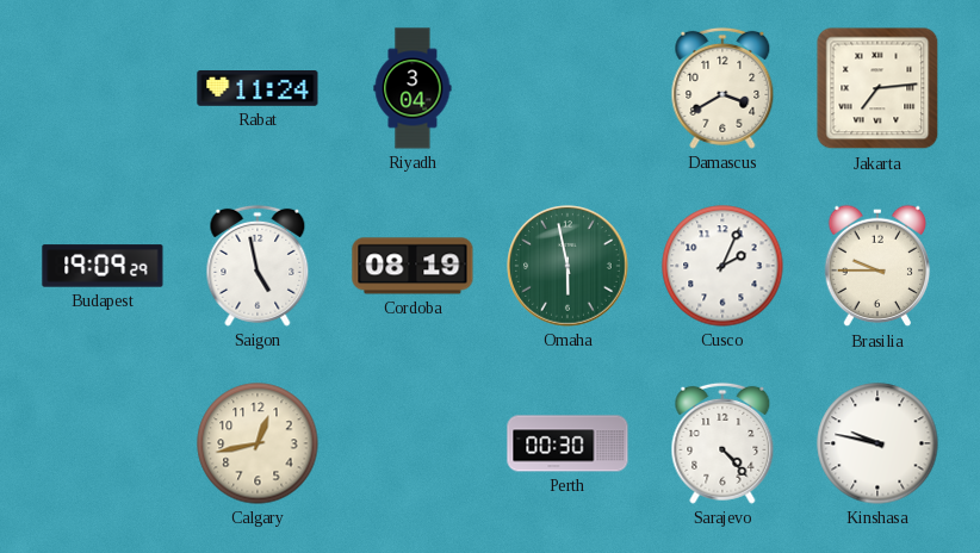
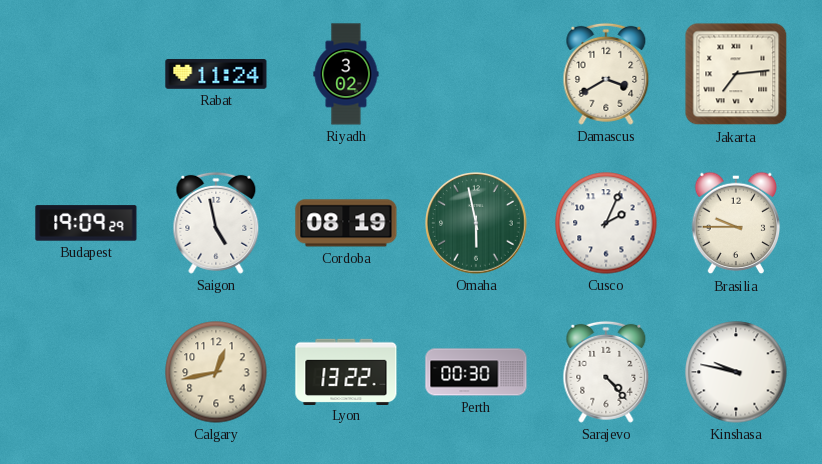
Riyadh: 3:04 -> 3:02 (346, 74)
Lyon: none -> 13:22 (346, 371)
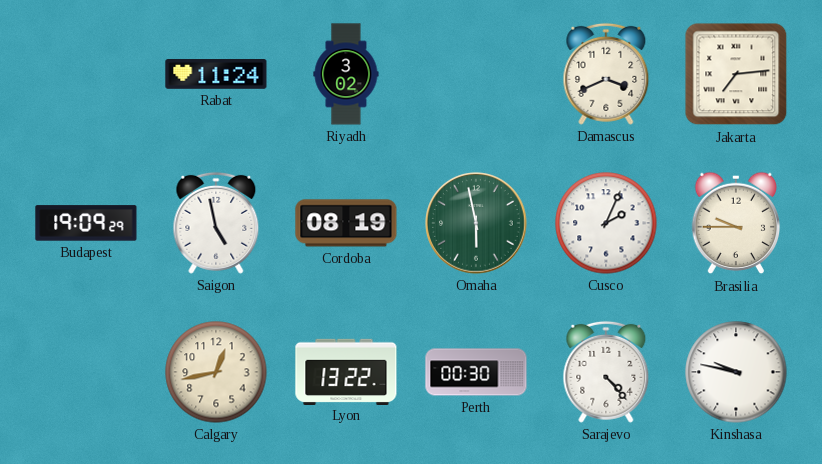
Damascus: 3:40 -> 3:41 (606, 74)
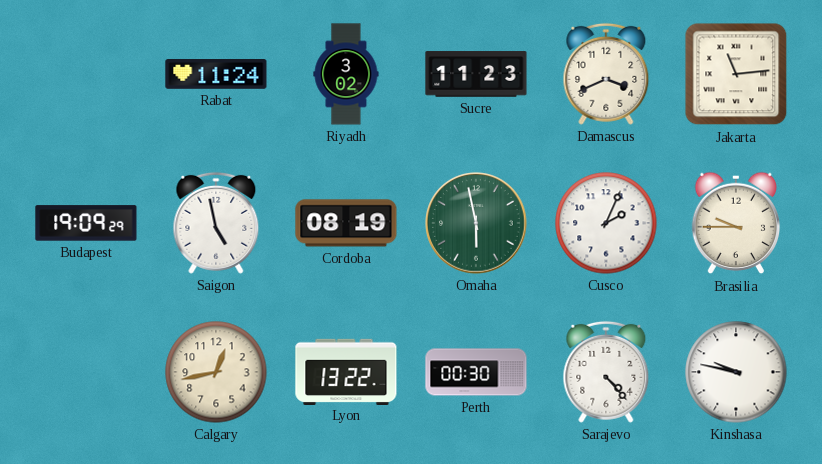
Sucre: none -> 11:23 (476, 74)
Jakarta: 7:14 -> 11:14 (736, 74)
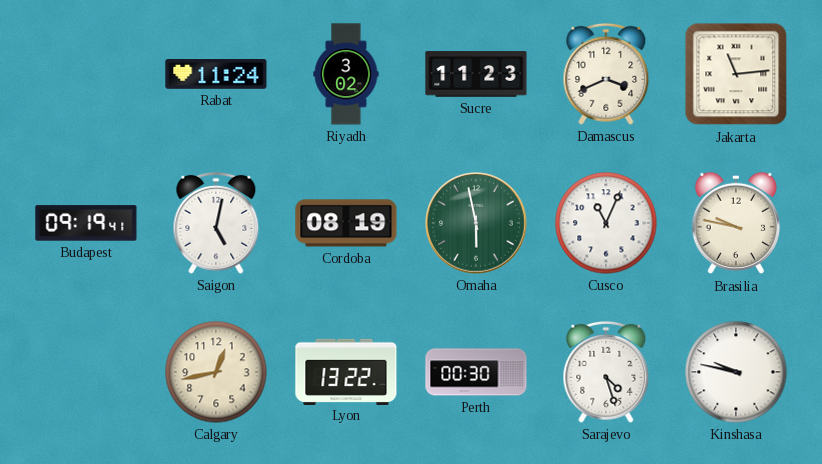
Budapest: 19:09 -> 09:19 (86, 223)
Saigon: 4:58 -> 5:02 (216, 223)
Cusco: 2:04 -> 11:04 (606, 223)
Brasilia: 9:45 -> 9:47 (736, 223)
Sarajevo: 4:23 -> 4:27 (606, 372)
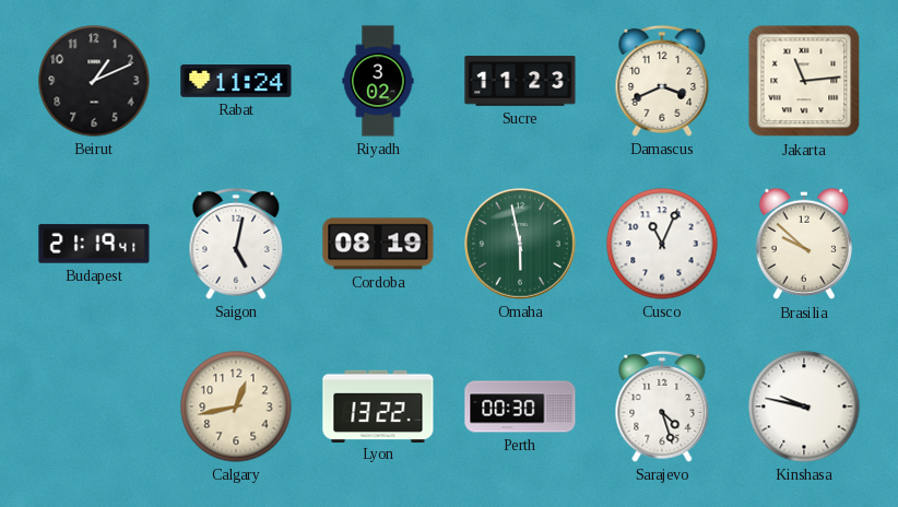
Beirut: none -> 1:11 (94, 81)
Budapest: 09:19 -> 21:19 (94, 244)
Brasilia: 9:47 -> 9:52 (804, 244)
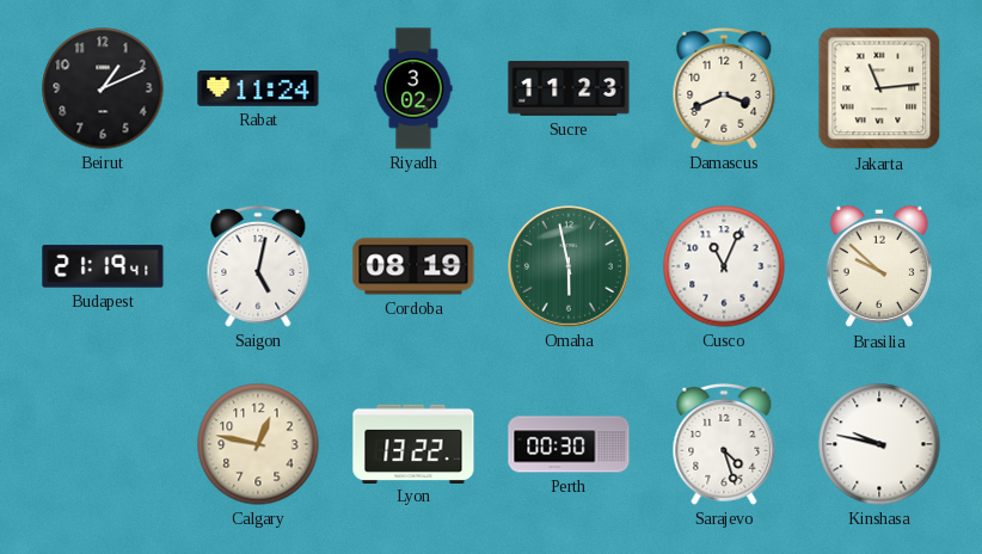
Calgary: 12:43 -> 12:47 (258, 444)
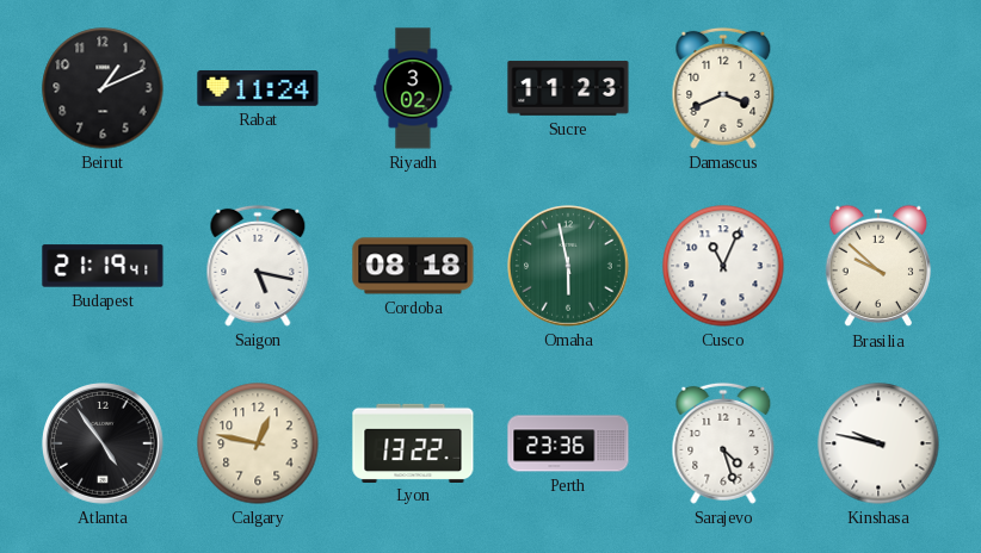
Jakarta: 11:14 -> none (879, 88)
Saigon: 5:02 -> 5:17 (258, 266)
Cordoba: 08:19 -> 08:18 (413, 266)
Atlanta: none -> 4:54 (103, 443)
Perth: 00:30 -> 23:36 (568, 443)
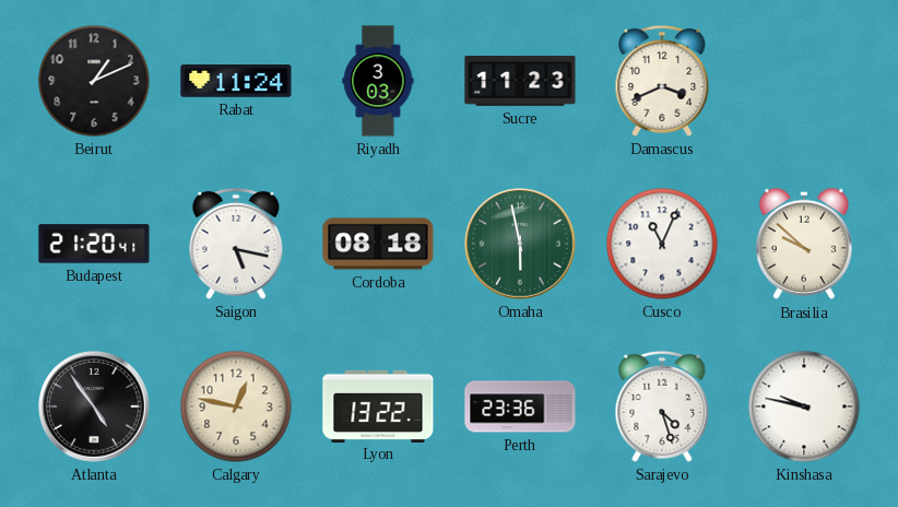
Riyadh: 3:02 -> 3:03 (378, 81)
Budapest: 21:19 -> 21:20 (94, 244)
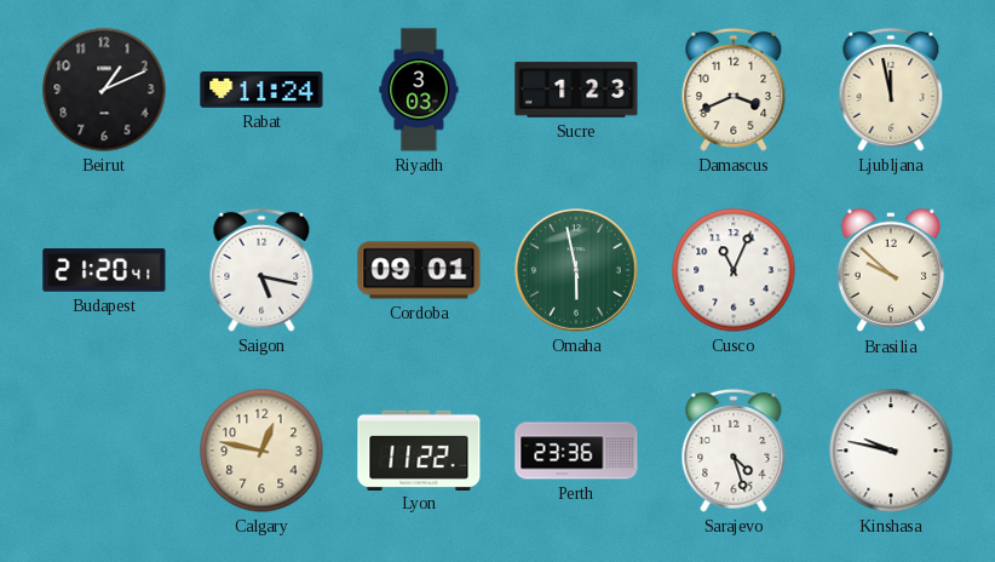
Sucre: 11:23 -> 1:23 (576, 90)
Ljubljana: none -> 11:58 (891, 90)
Cordoba: 08:18 -> 09:01 (419, 270)
Atlanta: 4:54 -> none (94, 406)
Lyon: 13:22 -> 11:22 (419, 449)
